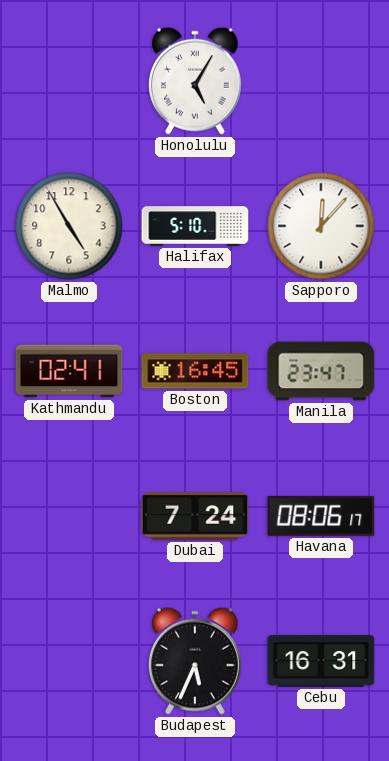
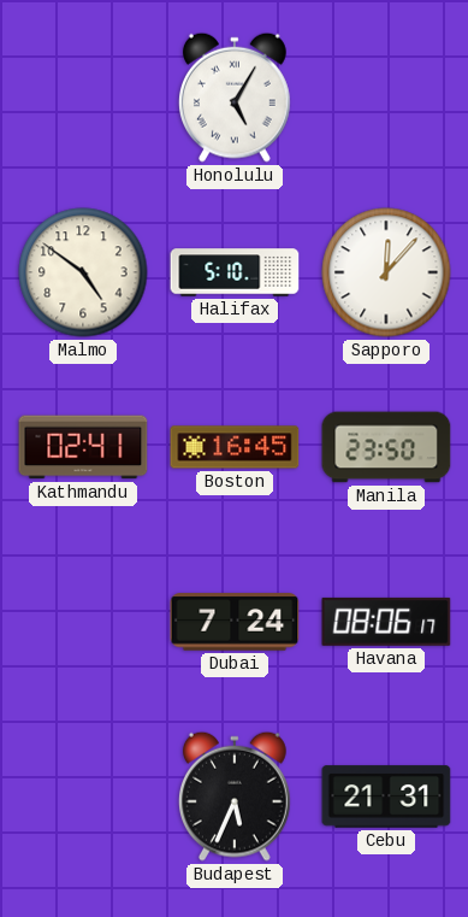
Malmo: 4:55 -> 4:51 (83, 272)
Manila: 23:47 -> 23:50 (386, 447)
Cebu: 16:31 -> 21:31 (386, 797)
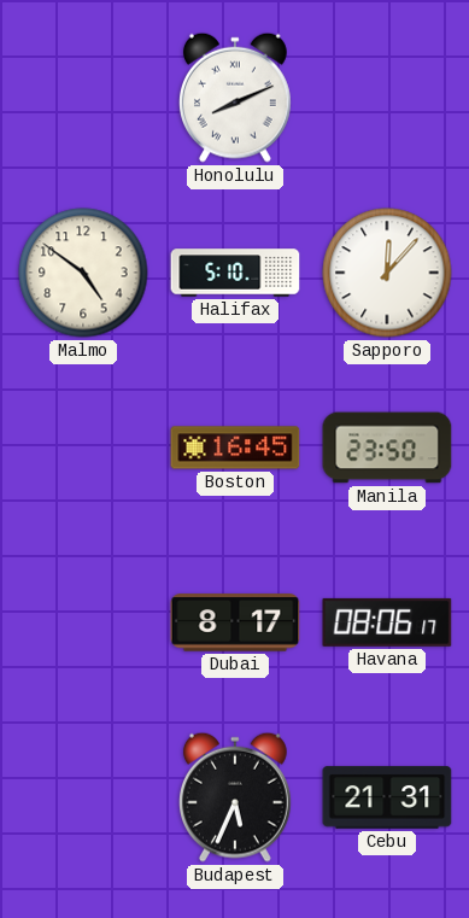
Honolulu: 5:05 -> 8:11 (235, 98)
Kathmandu: 02:41 -> none (83, 447)
Dubai: 7:24 -> 8:17 (235, 622)
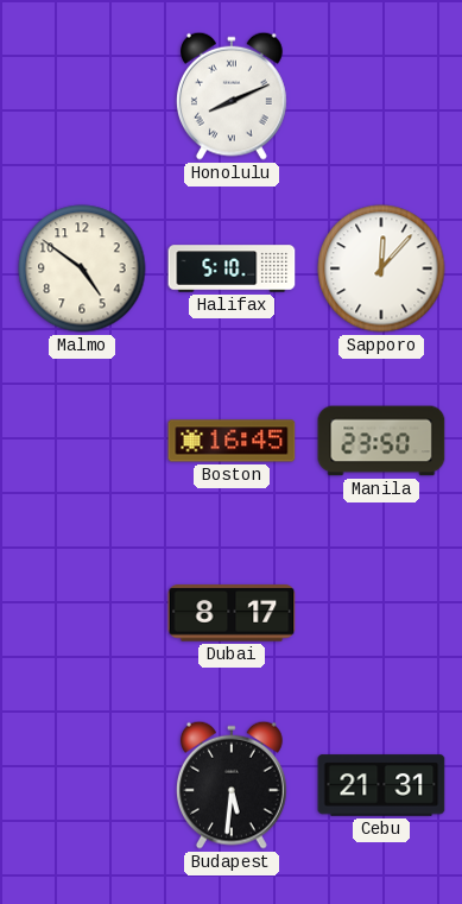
Havana: 08:06 -> none (387, 622)
Budapest: 5:34 -> 5:31 (232, 785)
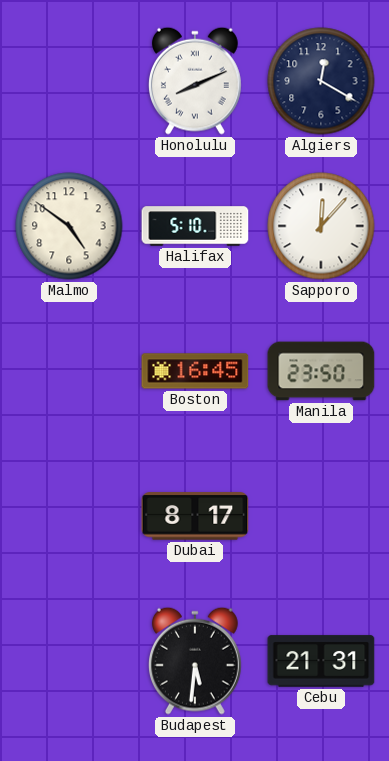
Algiers: none -> 12:20 (321, 81)
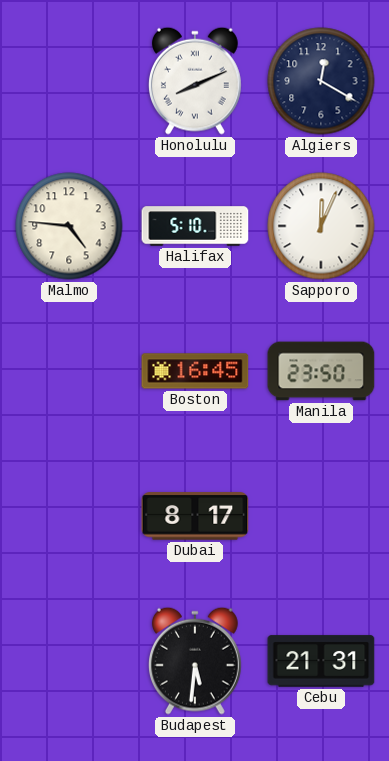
Malmo: 4:51 -> 4:46 (69, 226)
Sapporo: 12:07 -> 12:04 (321, 226)
